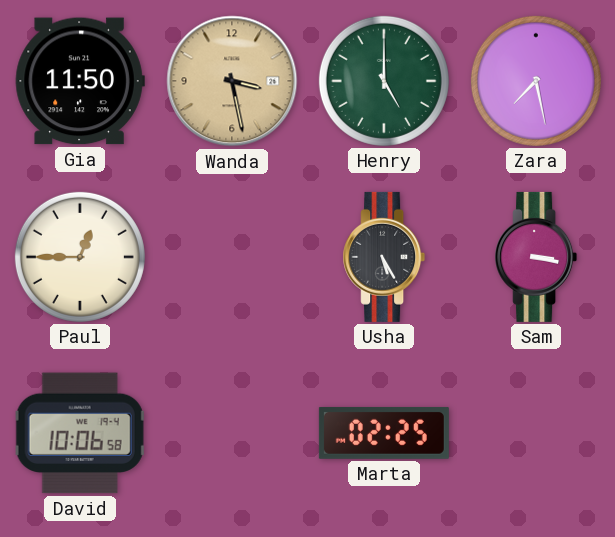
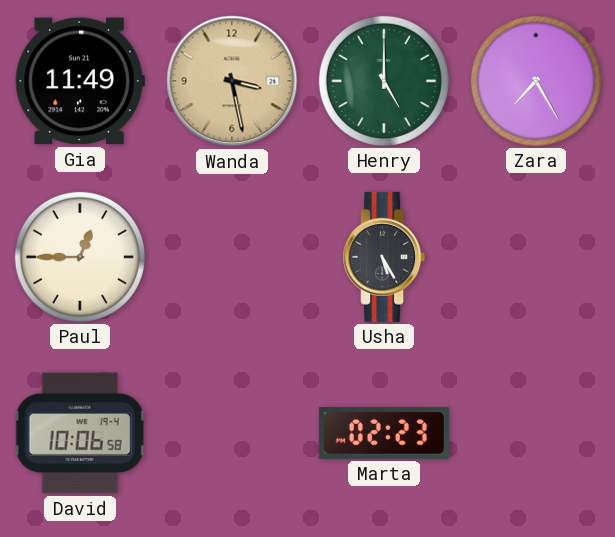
Gia: 11:50 -> 11:49 (80, 81)
Zara: 7:28 -> 7:25 (536, 81)
Sam: 3:17 -> none (536, 257)
Marta: 02:25 -> 02:23 (384, 433)
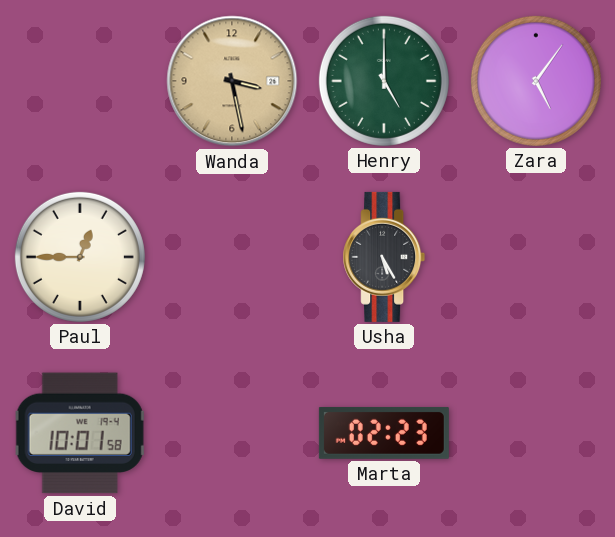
Gia: 11:49 -> none (80, 81)
Zara: 7:25 -> 5:06 (536, 81)
David: 10:06 -> 10:01 (80, 433)
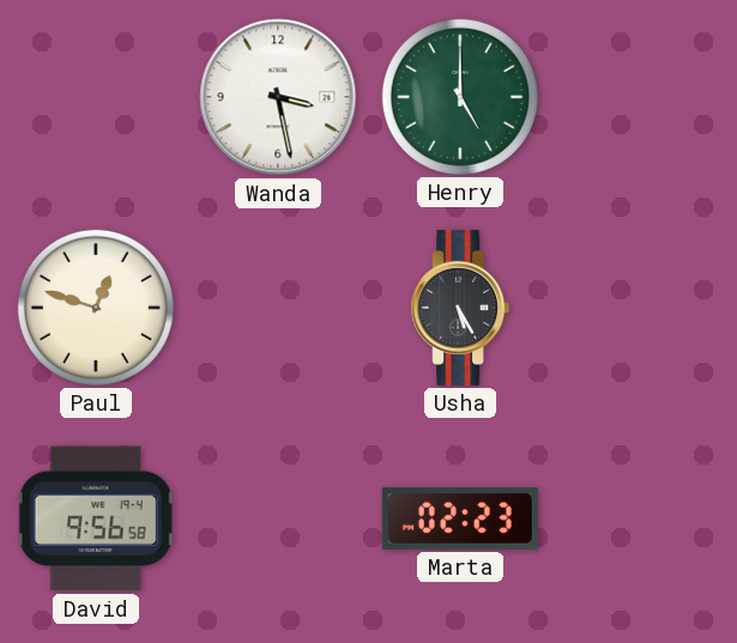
Wanda dial: champagne -> white (278, 97)
Zara: 5:06 -> none (536, 81)
Paul: 12:45 -> 12:48 (96, 308)
David: 10:01 -> 9:56 (96, 518)
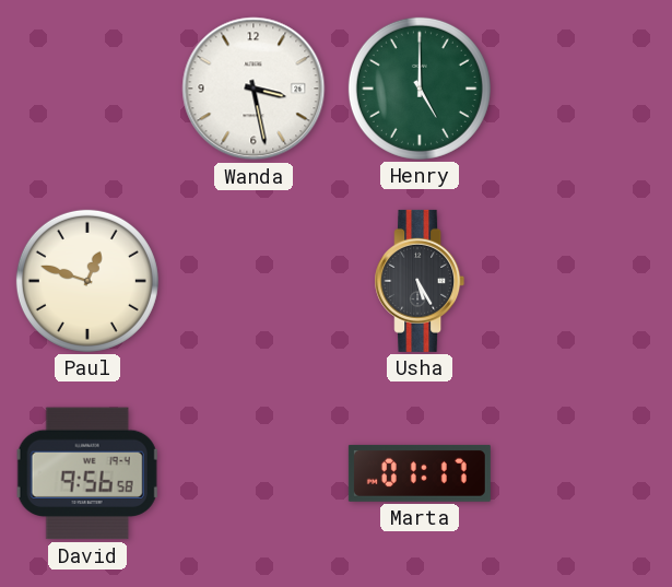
Marta: 02:23 -> 01:17 (420, 473)
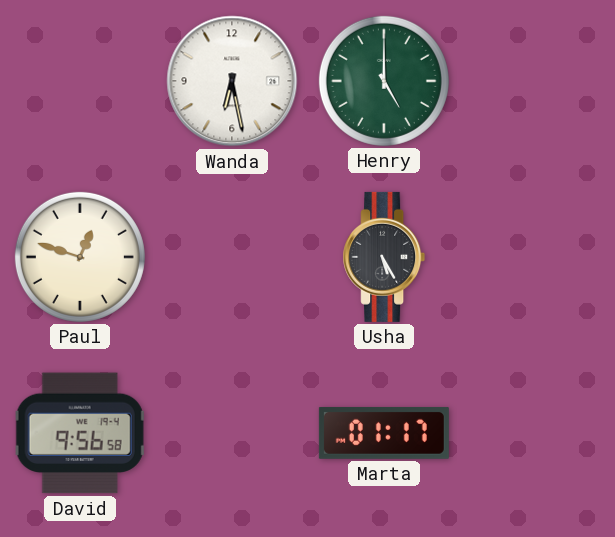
Wanda: 3:28 -> 6:28 (232, 81)
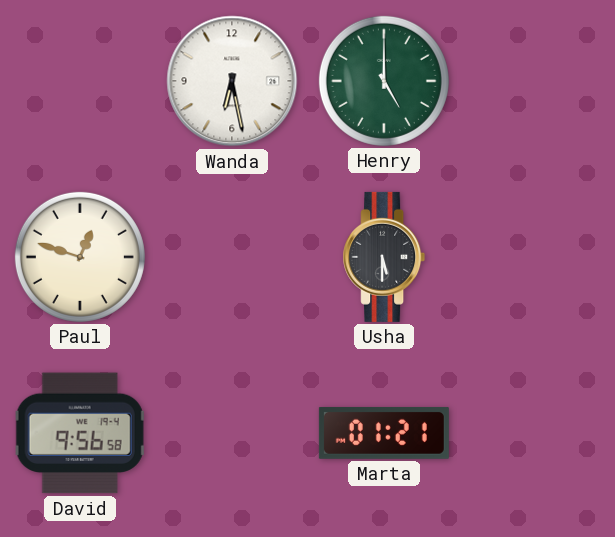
Usha: 5:25 -> 5:30 (384, 257)
Marta: 01:17 -> 01:21 (384, 433)
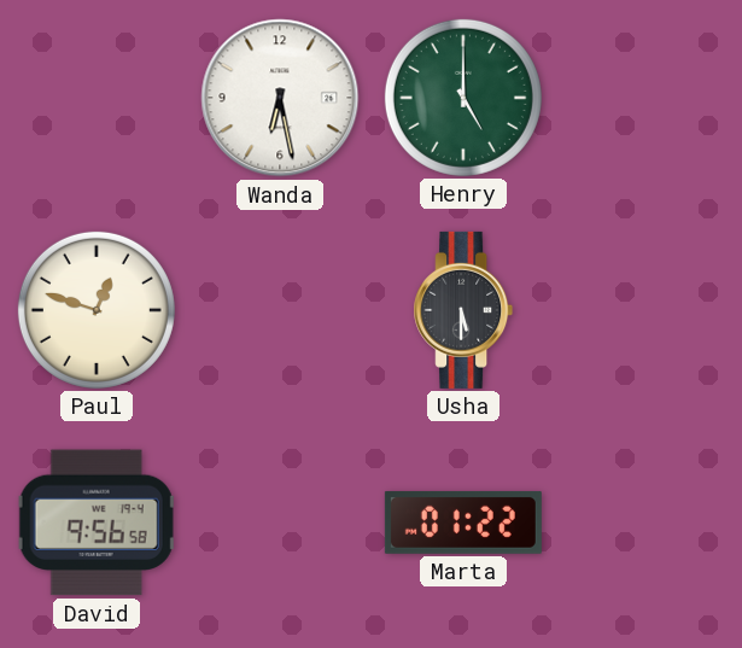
Marta: 01:21 -> 01:22 (463, 523)
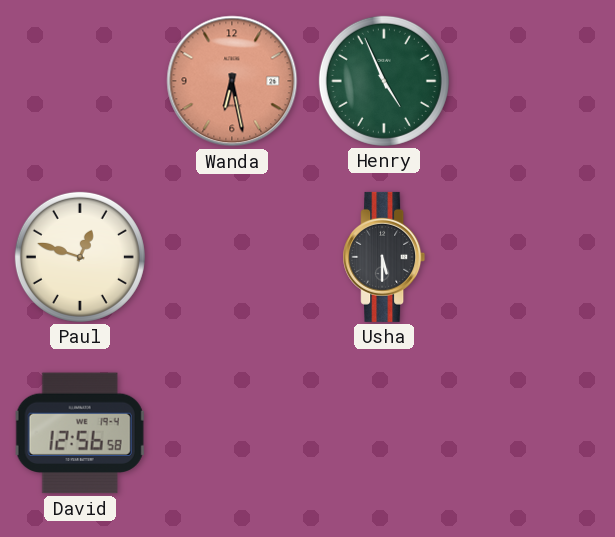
Wanda dial: white -> salmon (232, 81)
Henry: 5:00 -> 4:56 (384, 81)
David: 9:56 -> 12:56 (80, 433)
Marta: 01:22 -> none (463, 523)
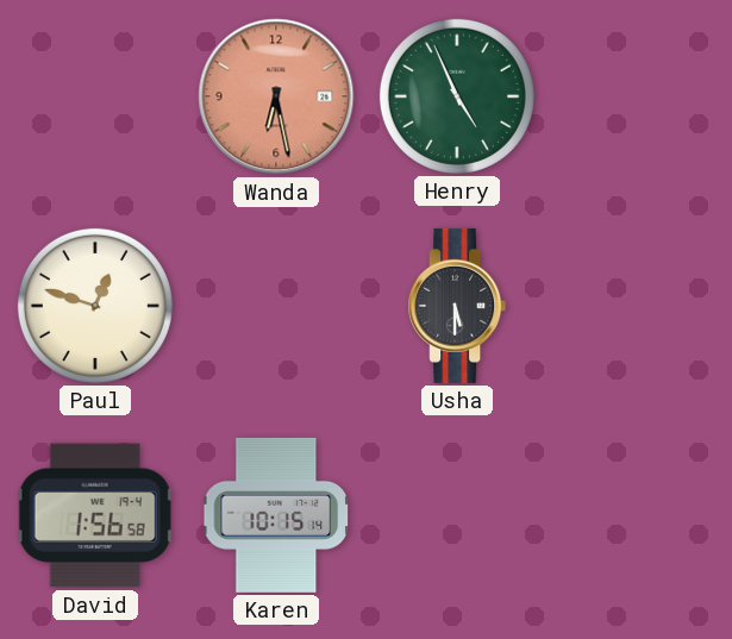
David: 12:56 -> 1:56 (95, 515)
Karen: none -> 10:15 (275, 515)
